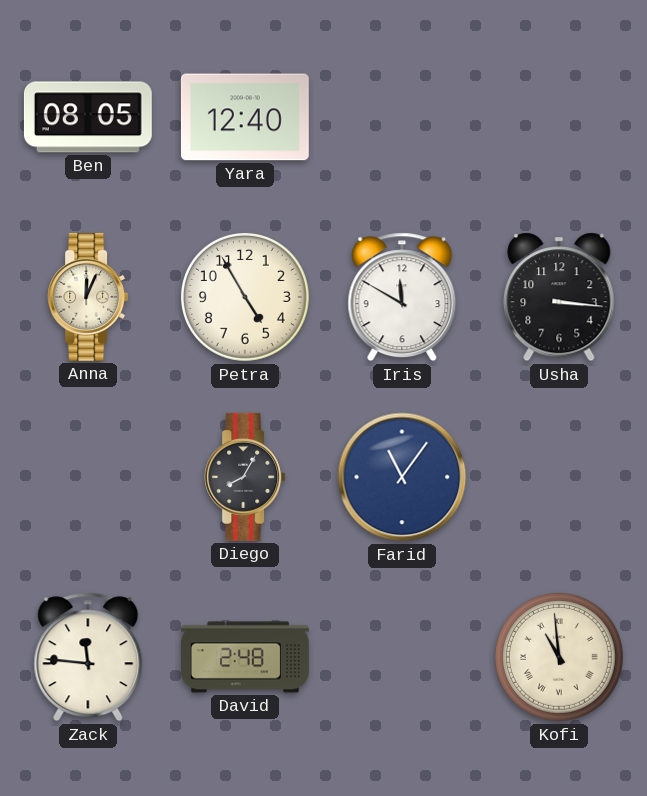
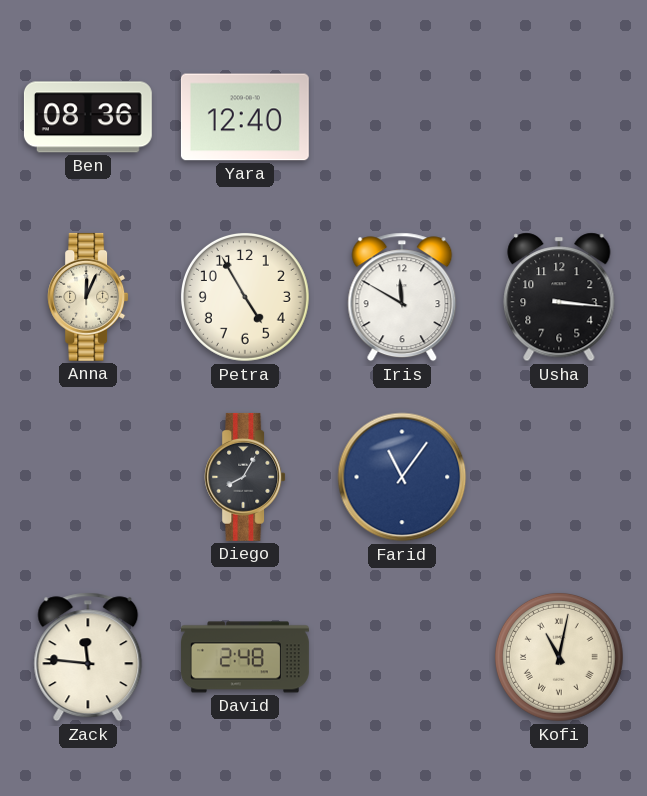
Ben: 08:05 -> 08:36 (88, 117)
Kofi: 10:59 -> 11:02 (559, 657)
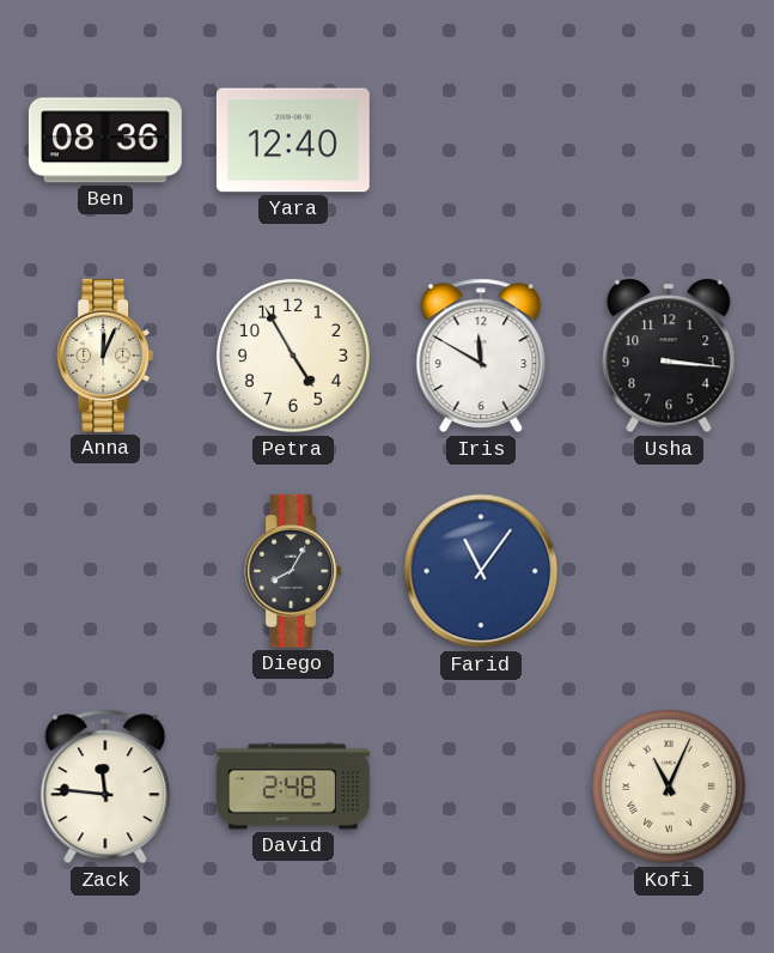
Kofi: 11:02 -> 11:04 (669, 787)
